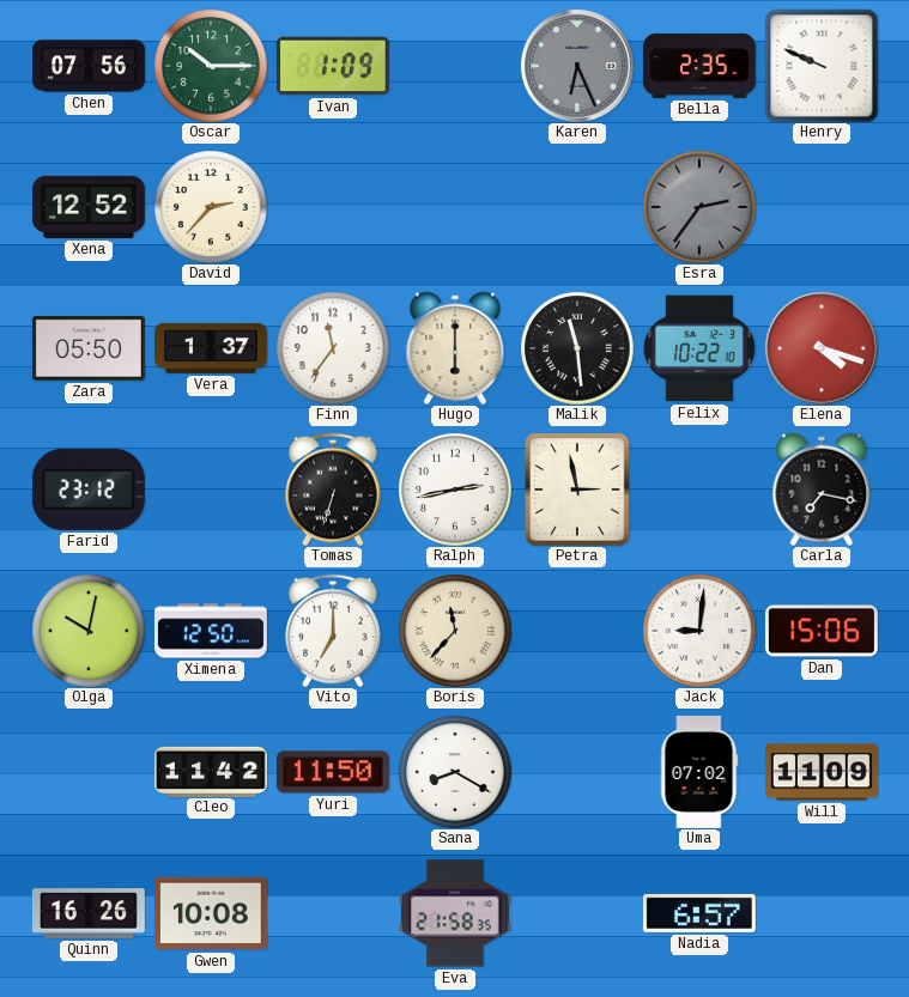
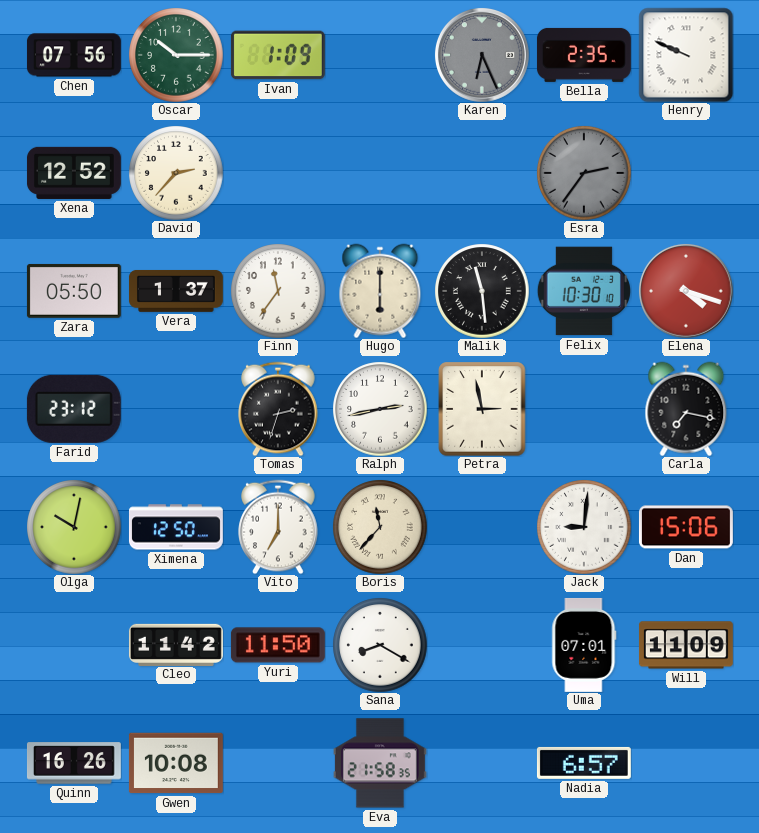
Felix: 10:22 -> 10:30 (584, 291)
Tomas: 6:33 -> 2:33 (278, 409)
Uma: 07:02 -> 07:01 (584, 645)
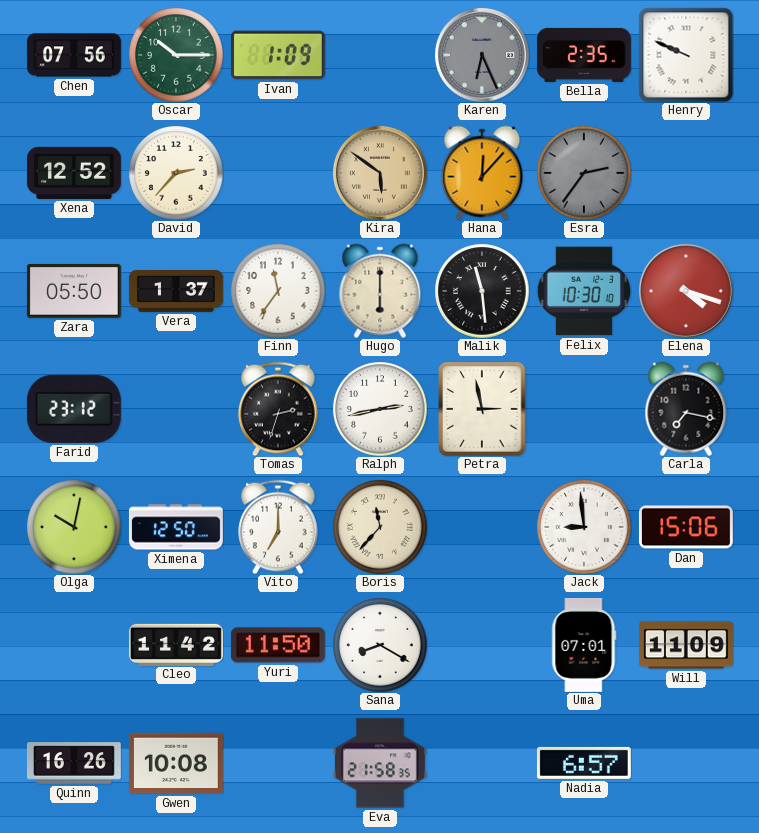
Kira: none -> 5:51 (380, 173)
Hana: none -> 12:07 (482, 173)
Jack: 9:01 -> 8:59 (584, 527)
